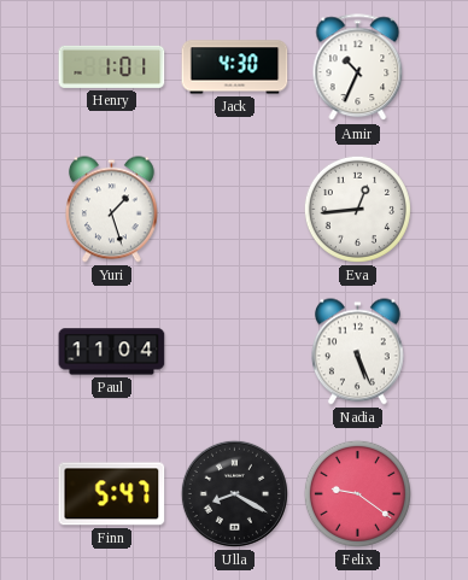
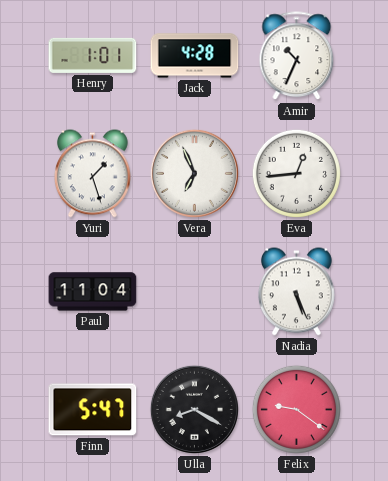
Jack: 4:30 -> 4:28 (195, 56)
Vera: none -> 6:56 (194, 173)
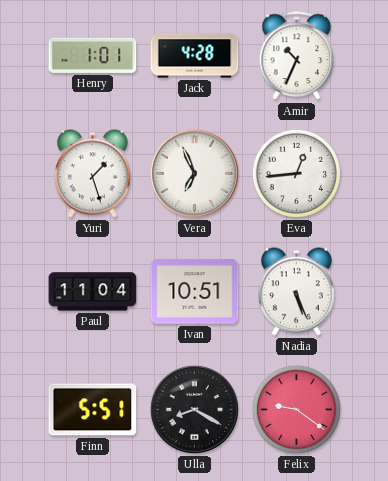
Ivan: none -> 10:51 (195, 292)
Finn: 5:47 -> 5:51 (93, 410)
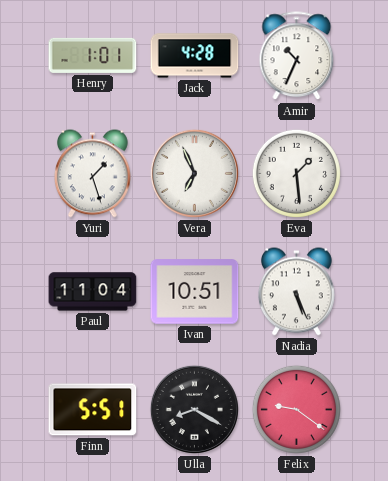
Eva: 12:44 -> 1:29 (296, 173)
